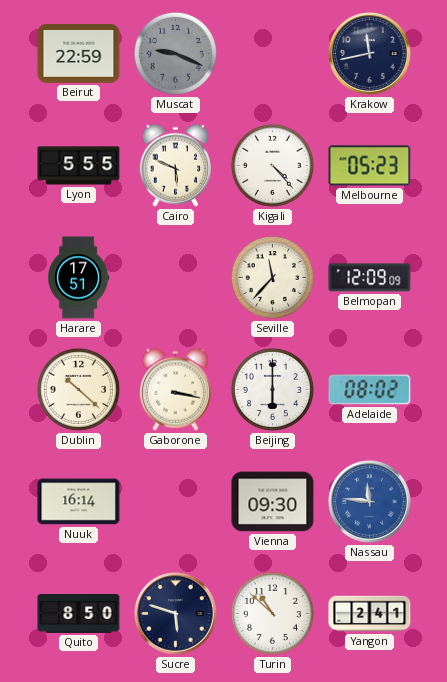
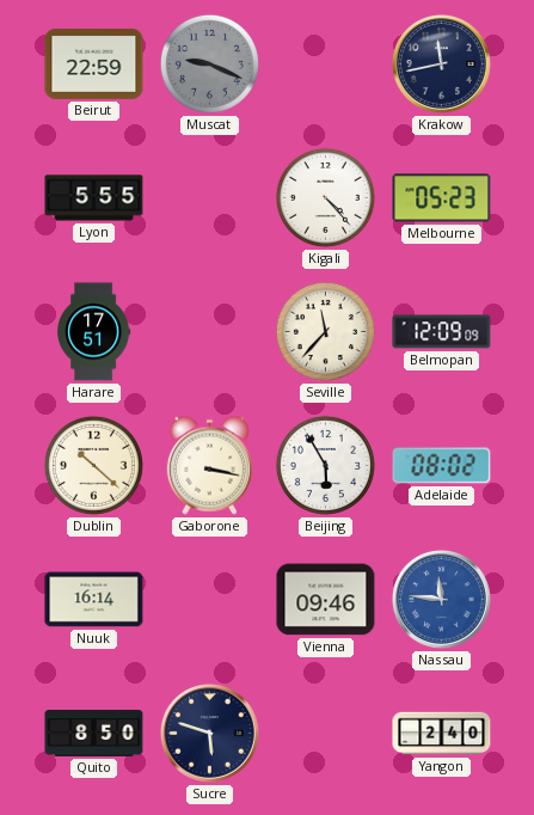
Cairo: 5:49 -> none (175, 165)
Beijing: 6:00 -> 5:55 (325, 465)
Vienna: 09:30 -> 09:46 (326, 600)
Turin: 10:52 -> none (272, 613)
Yangon: 2:41 -> 2:40 (442, 734)
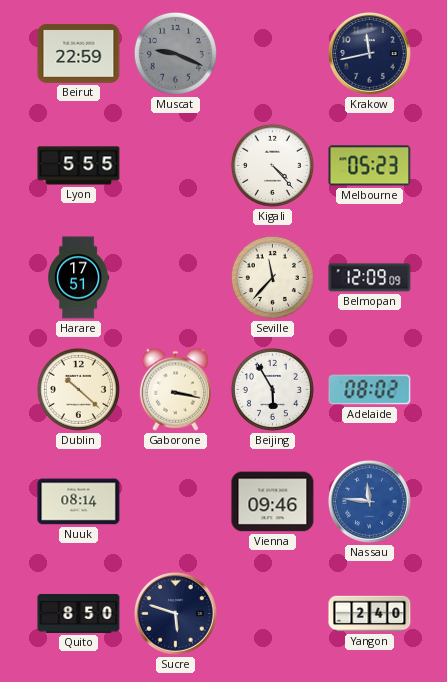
Nuuk: 16:14 -> 08:14 (79, 502)
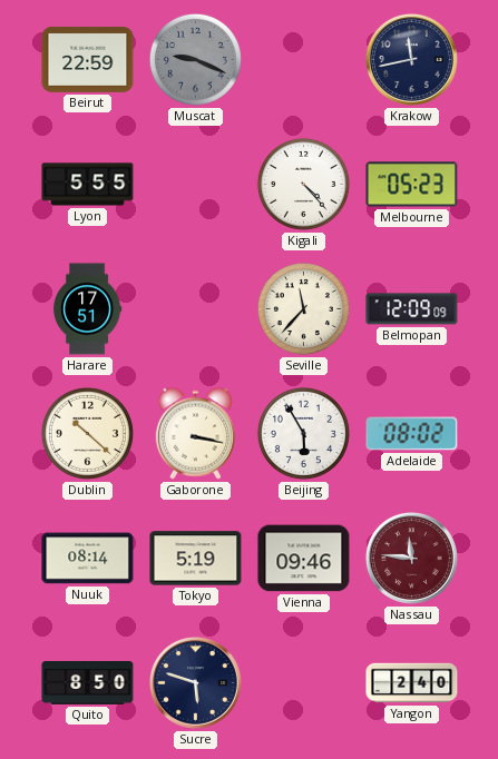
Tokyo: none -> 5:19 (196, 559)
Nassau dial: blue -> burgundy (412, 559)
